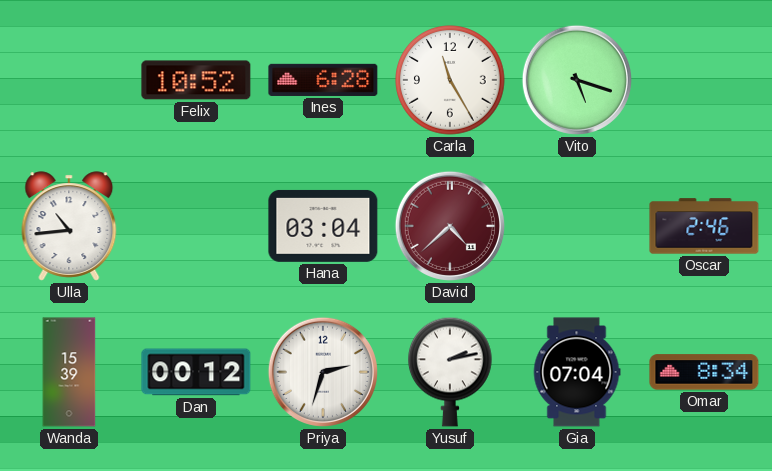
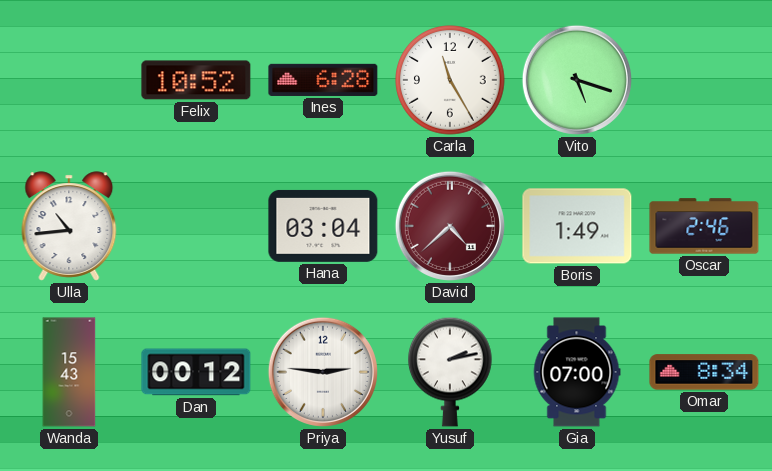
Boris: none -> 1:49 (577, 226)
Wanda: 15:39 -> 15:43 (69, 372)
Priya: 2:33 -> 2:46 (323, 372)
Gia: 07:04 -> 07:00 (577, 372)
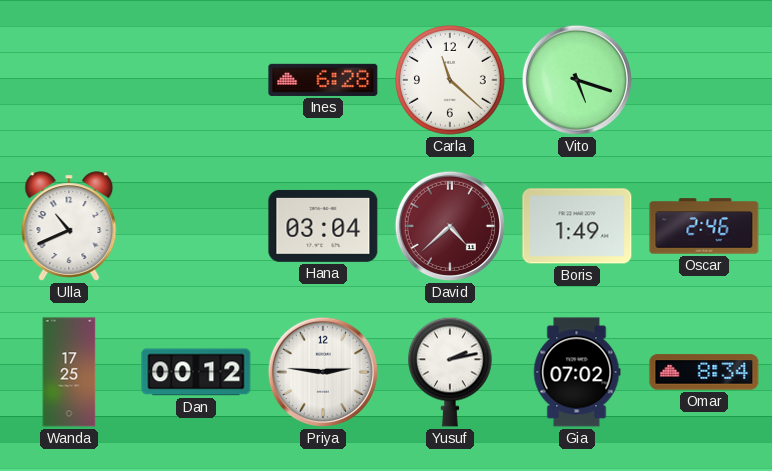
Felix: 10:52 -> none (196, 80)
Carla: 11:25 -> 11:22 (450, 80)
Ulla: 10:44 -> 10:41 (69, 226)
Wanda: 15:43 -> 17:25 (69, 372)
Gia: 07:00 -> 07:02 (577, 372)
